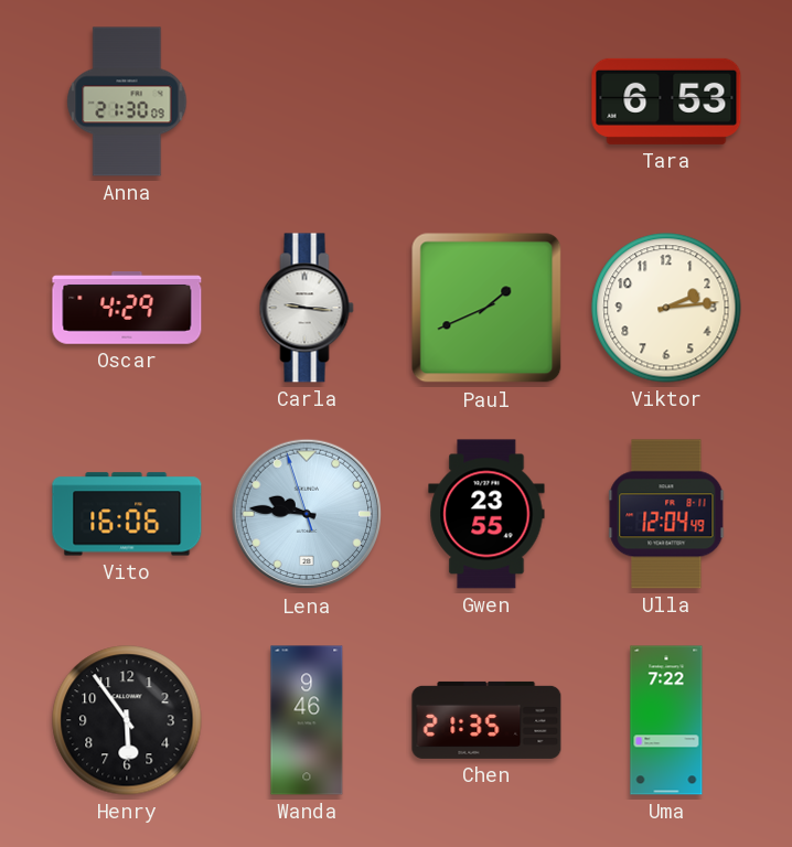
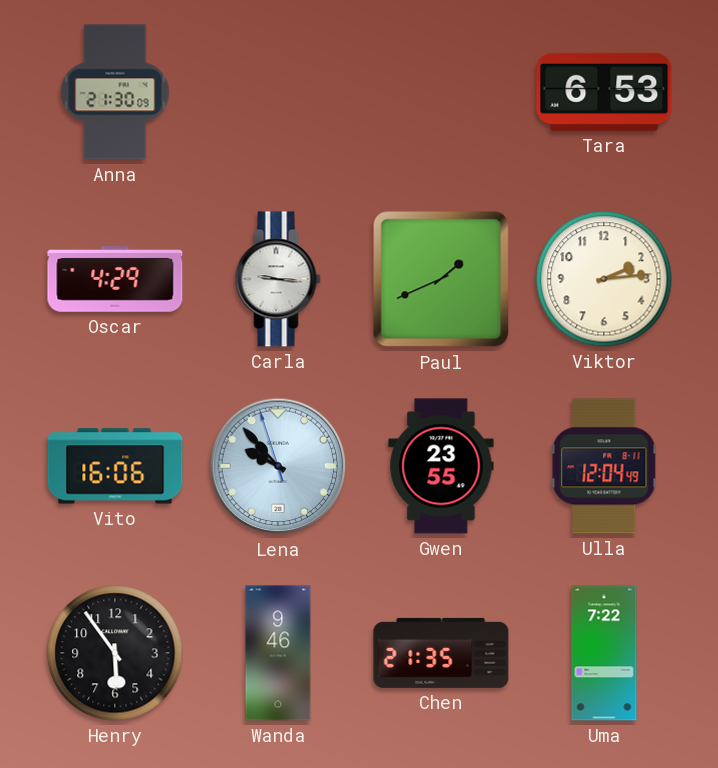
Lena: 9:45 -> 9:52 (278, 466)
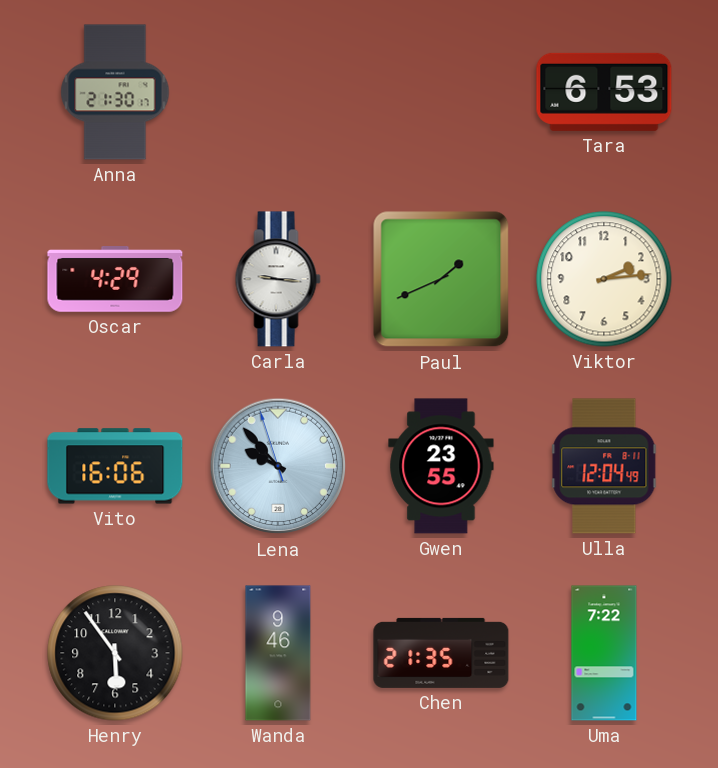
Anna: 21:30:09 -> 21:30:17 (115, 92)
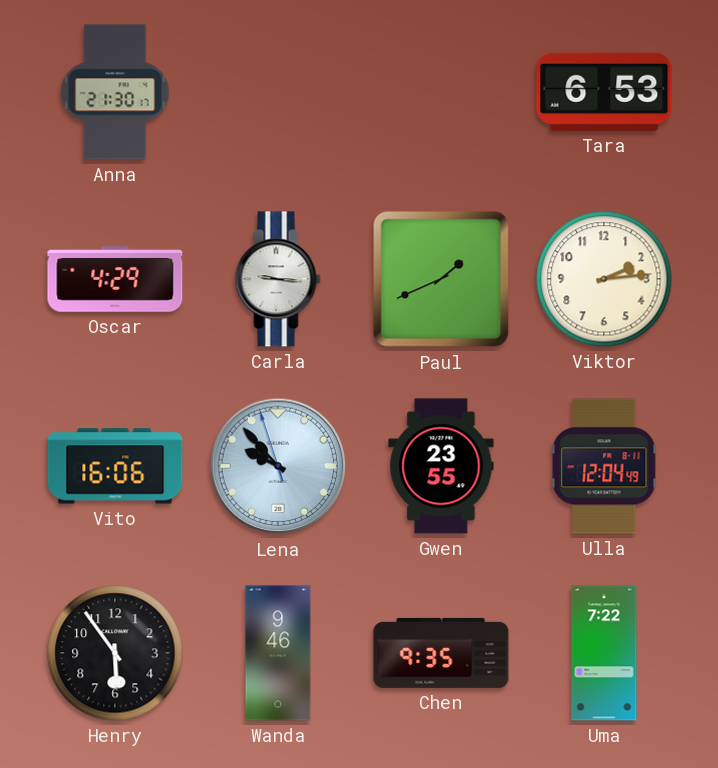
Chen: 21:35 -> 9:35 (441, 653)
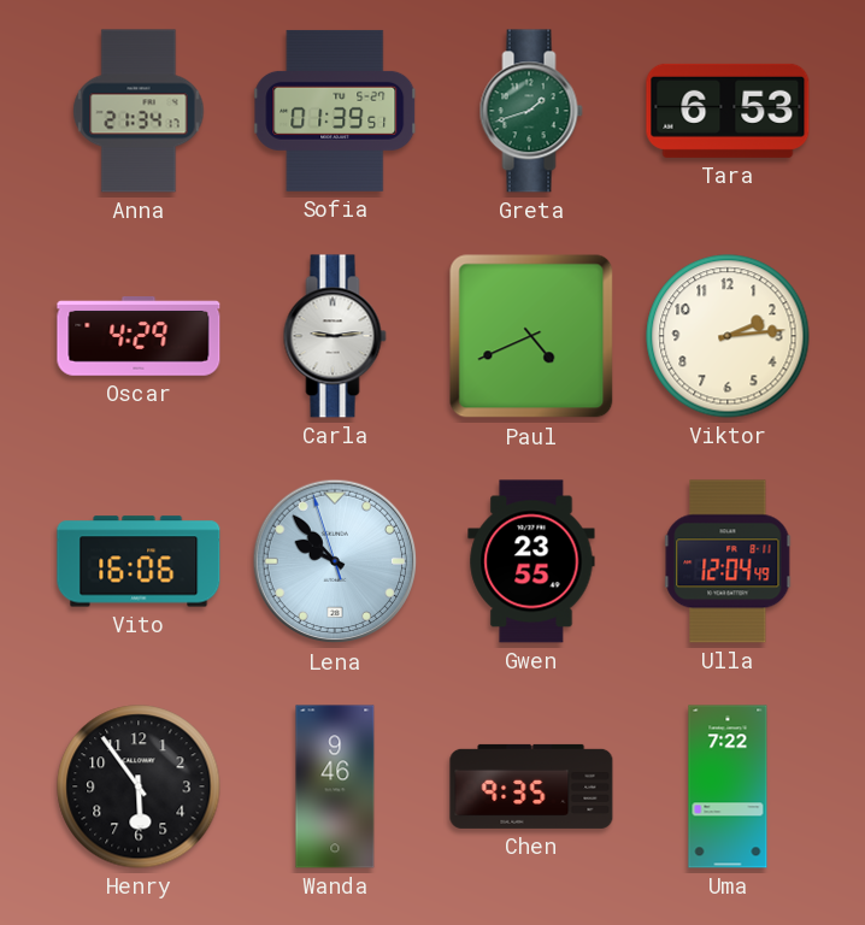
Anna: 21:30 -> 21:34 (139, 111)
Sofia: none -> 01:39 (336, 111)
Greta: none -> 1:42 (531, 111)
Carla: 9:16 -> 9:14 (335, 336)
Paul: 1:41 -> 4:41 (531, 336)
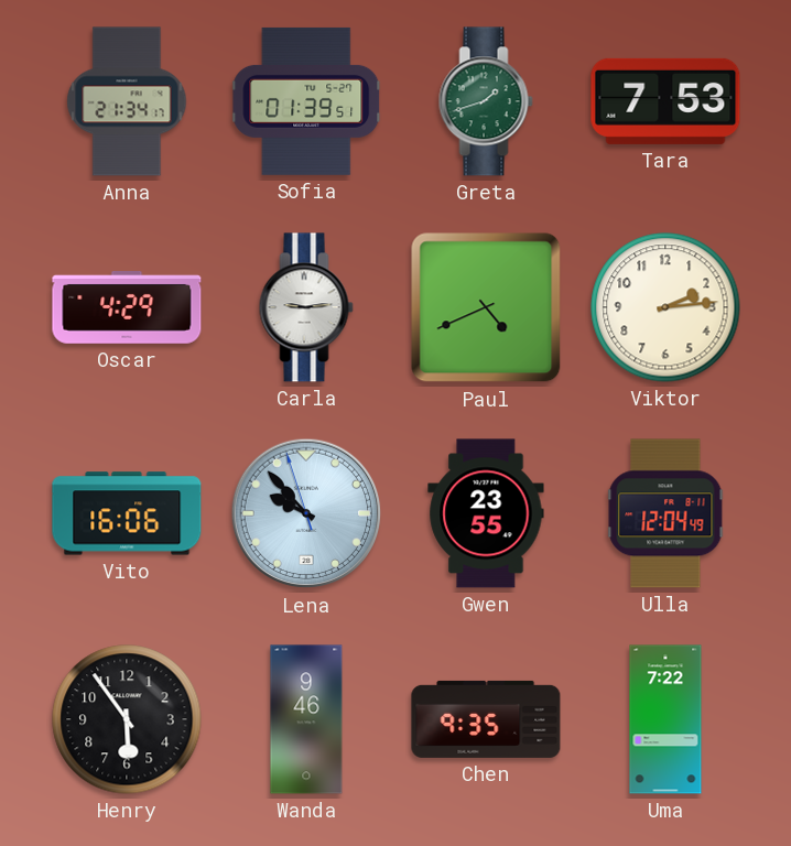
Tara: 6:53 -> 7:53 (665, 101)
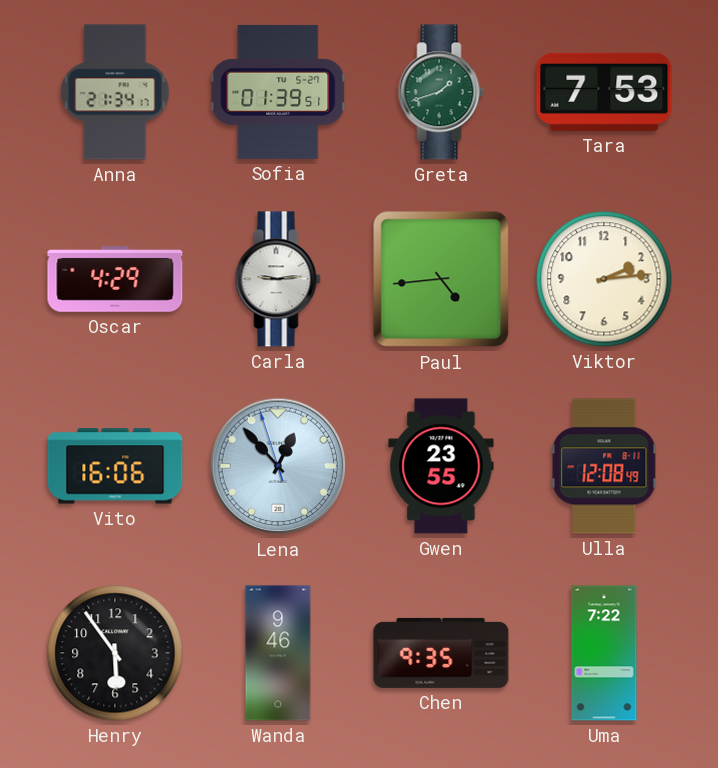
Paul: 4:41 -> 4:44 (441, 279)
Lena: 9:52 -> 12:52 (278, 466)
Ulla: 12:04 -> 12:08 (604, 466)
